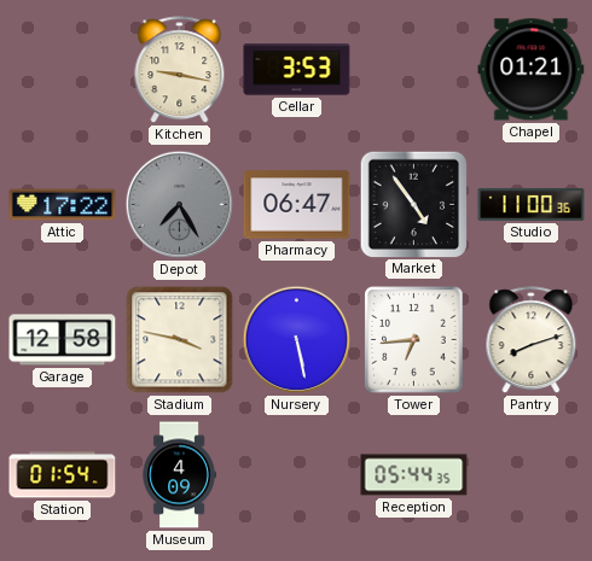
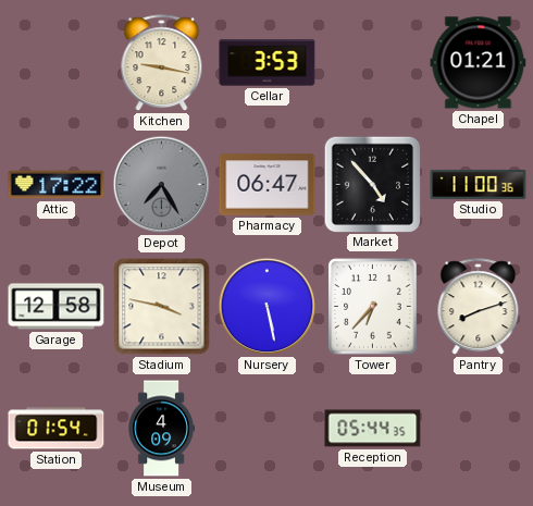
Market: 4:54 -> 4:53 (372, 184)
Tower: 6:44 -> 6:37 (373, 307)
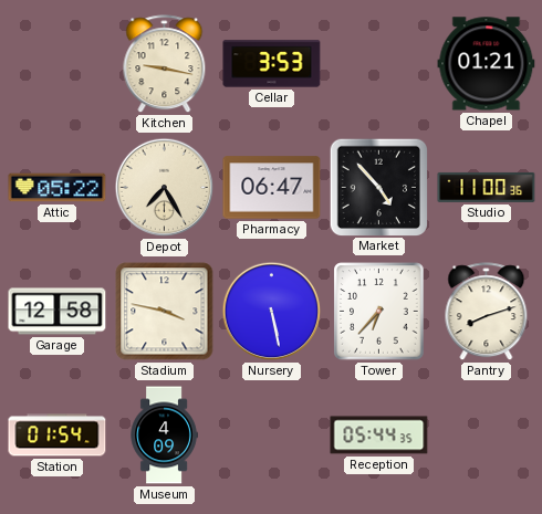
Attic: 17:22 -> 05:22 (58, 188)
Depot dial: grey -> cream (165, 188)
